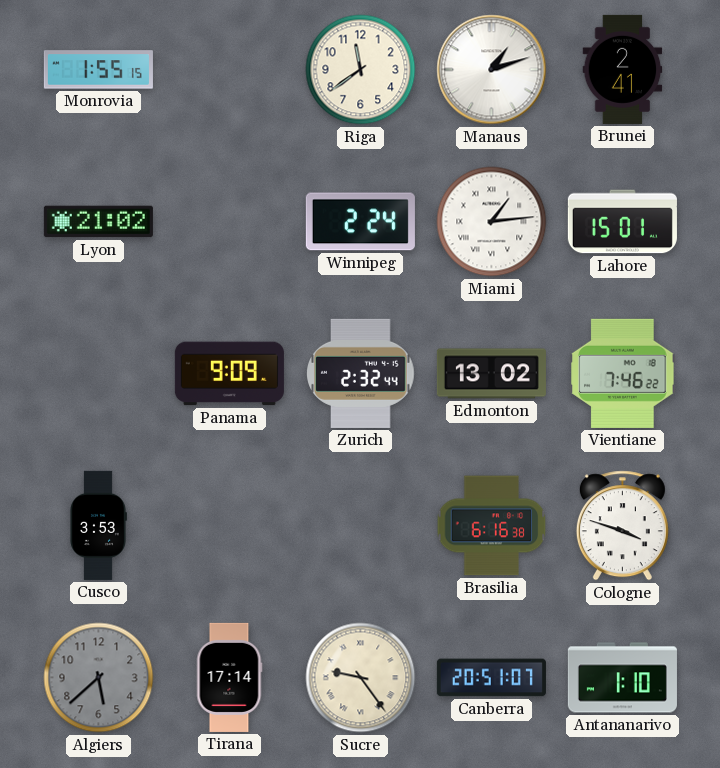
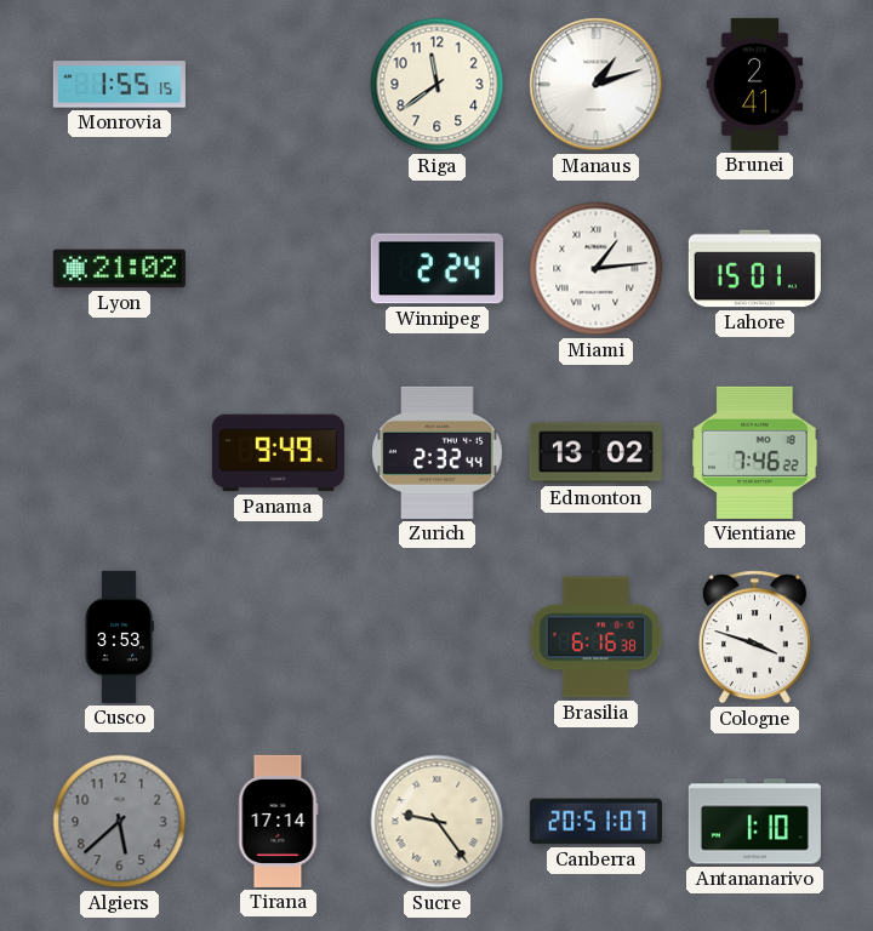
Panama: 9:09 -> 9:49 (278, 453)
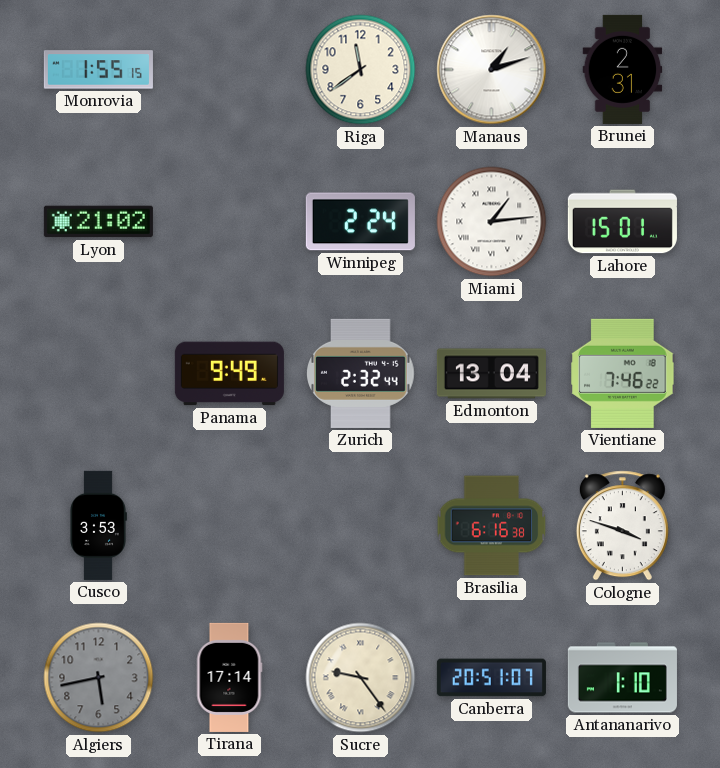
Brunei: 2:41 -> 2:31 (623, 69)
Edmonton: 13:02 -> 13:04 (491, 374)
Algiers: 5:38 -> 5:43 (99, 678)
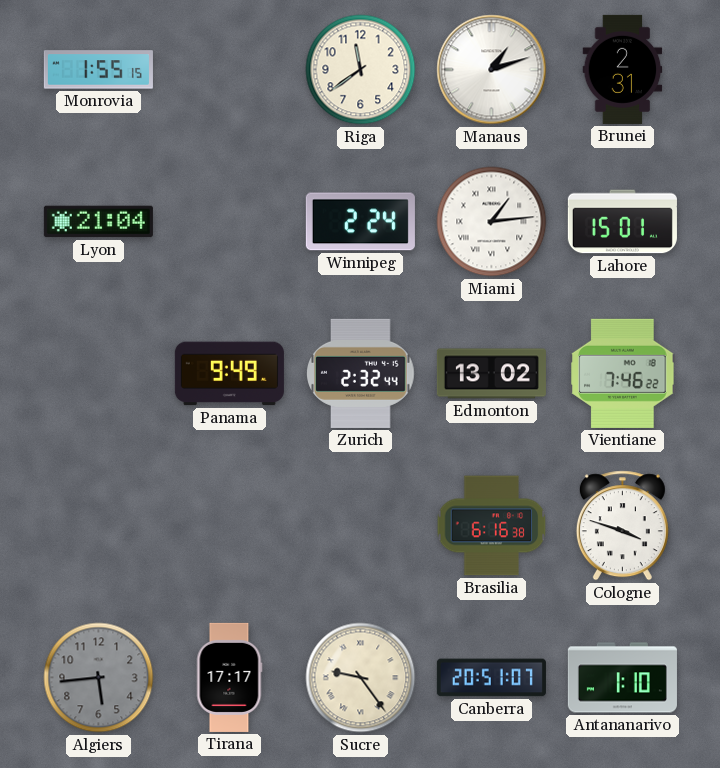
Lyon: 21:02 -> 21:04 (98, 222)
Edmonton: 13:04 -> 13:02 (491, 374)
Cusco: 3:53 -> none (98, 525)
Algiers: 5:43 -> 5:44 (99, 678)
Tirana: 17:14 -> 17:17 (229, 677)
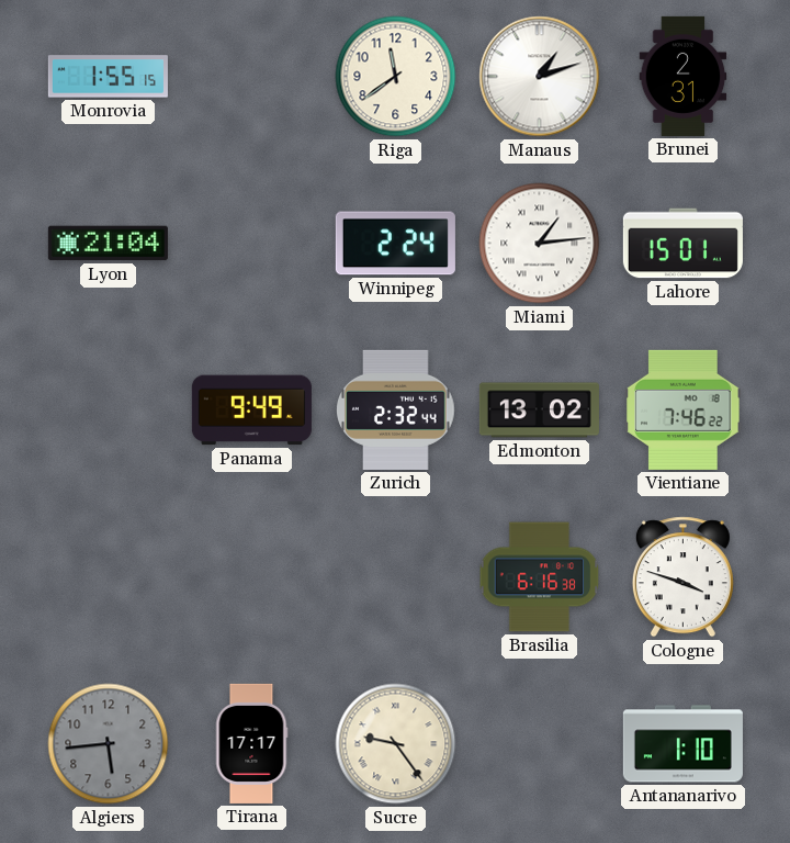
Canberra: 20:51 -> none (491, 678)
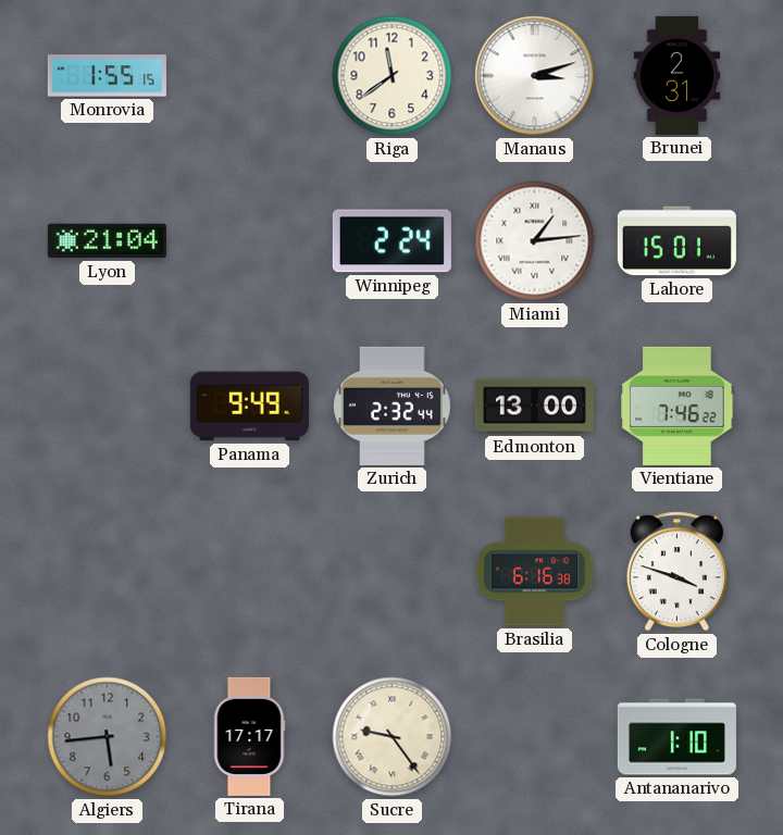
Manaus: 1:12 -> 3:12 (535, 76)
Edmonton: 13:02 -> 13:00 (534, 407)
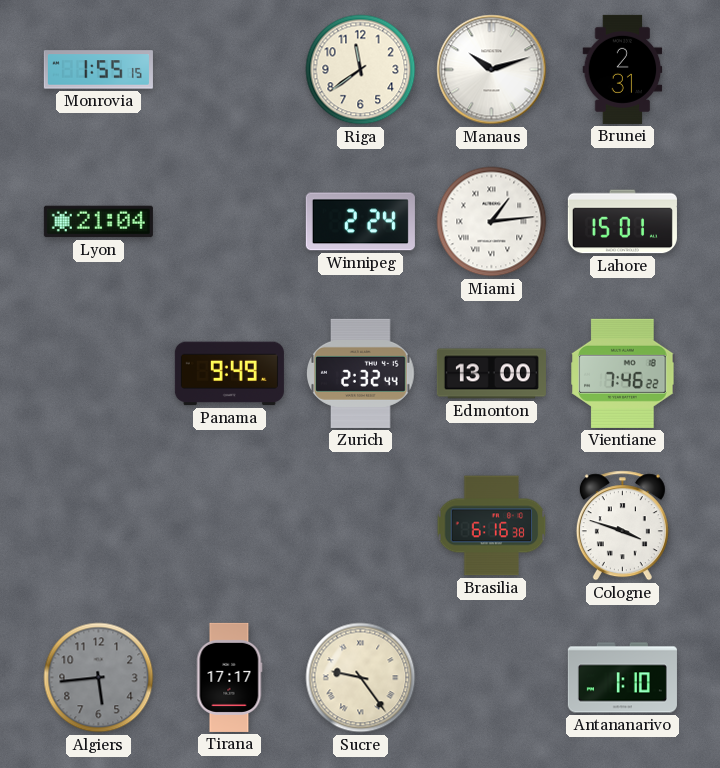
Manaus: 3:12 -> 10:12 (492, 70)
